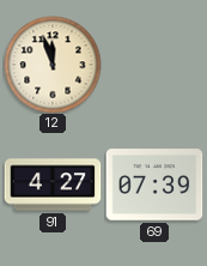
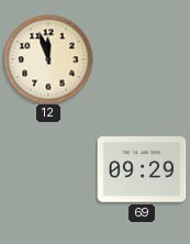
91: 4:27 -> none (53, 185)
69: 07:39 -> 09:29 (142, 169)
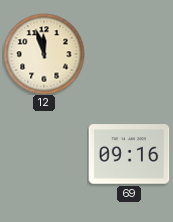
69: 09:29 -> 09:16 (129, 154)
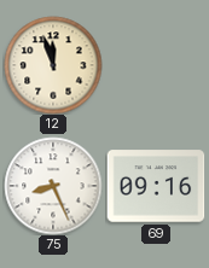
75: none -> 8:26 (53, 186)
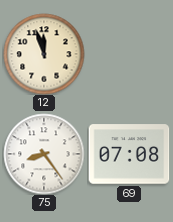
75: 8:26 -> 8:24 (44, 154)
69: 09:16 -> 07:08 (129, 154)
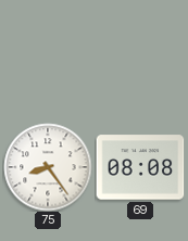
12: 11:57 -> none (44, 54)
69: 07:08 -> 08:08 (140, 167)
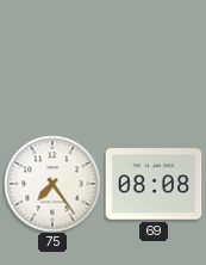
75: 8:24 -> 7:24 (52, 184)
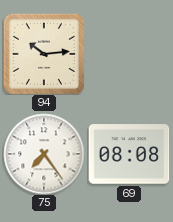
94: none -> 10:14 (44, 54)
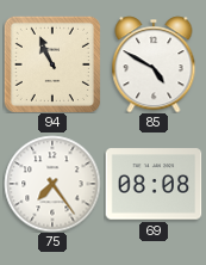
94: 10:14 -> 10:56 (52, 64)
85: none -> 4:50 (154, 64)
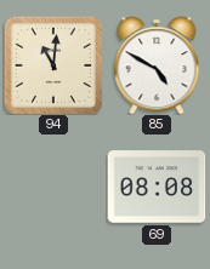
94: 10:56 -> 11:01 (53, 65)
75: 7:24 -> none (52, 184)
